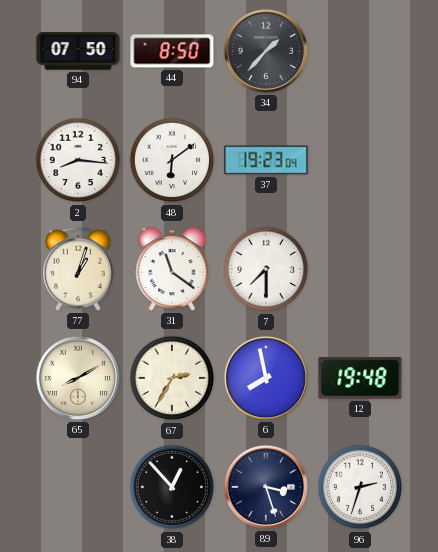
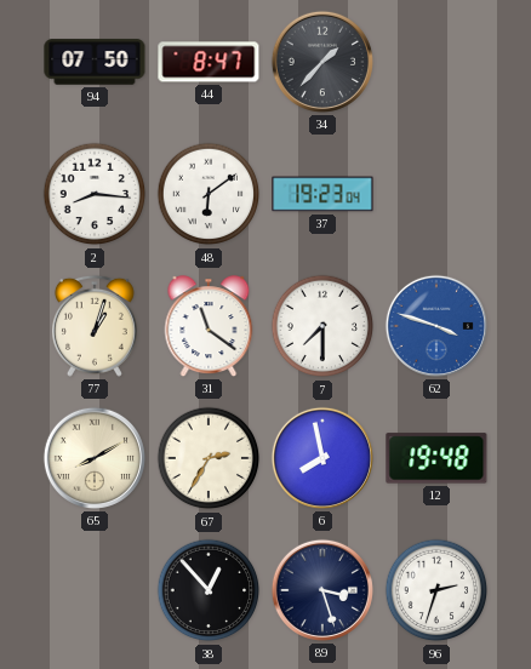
44: 8:50 -> 8:47 (209, 62)
62: none -> 3:48 (436, 326)
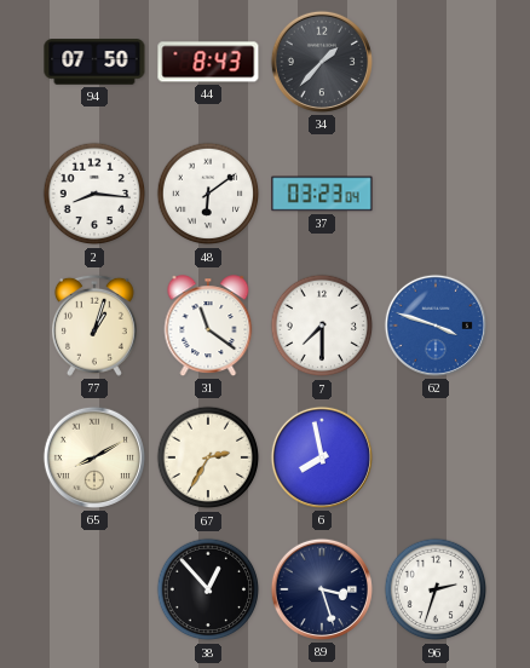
44: 8:47 -> 8:43 (208, 62)
37: 19:23 -> 03:23 (322, 194)
12: 19:48 -> none (436, 458)
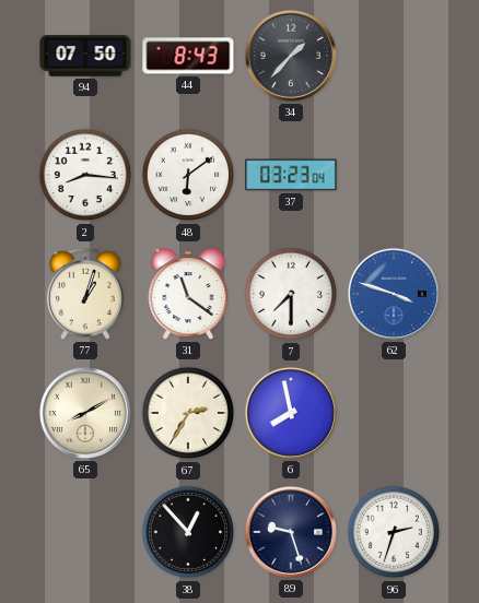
89: 3:27 -> 9:27 (291, 532)
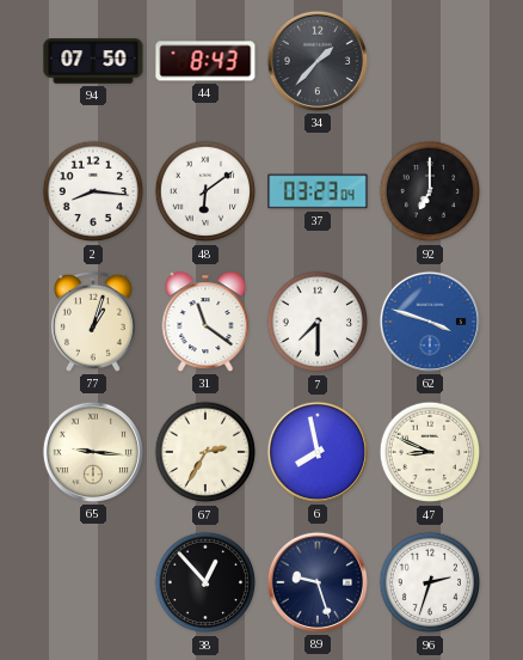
92: none -> 7:00 (430, 191)
65: 8:10 -> 9:16 (93, 452)
47: none -> 8:49 (430, 452)
